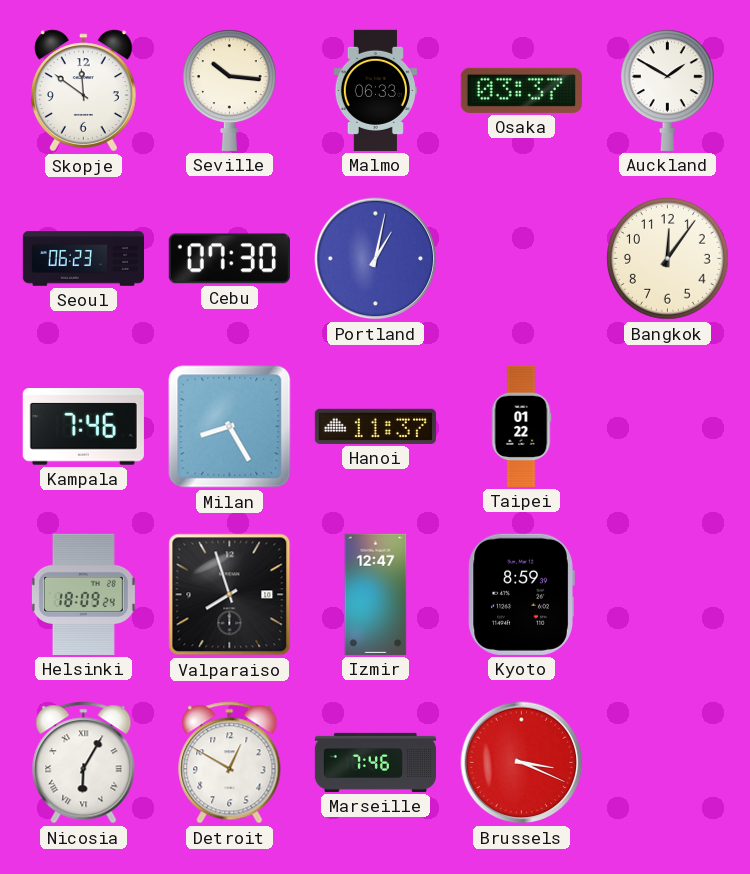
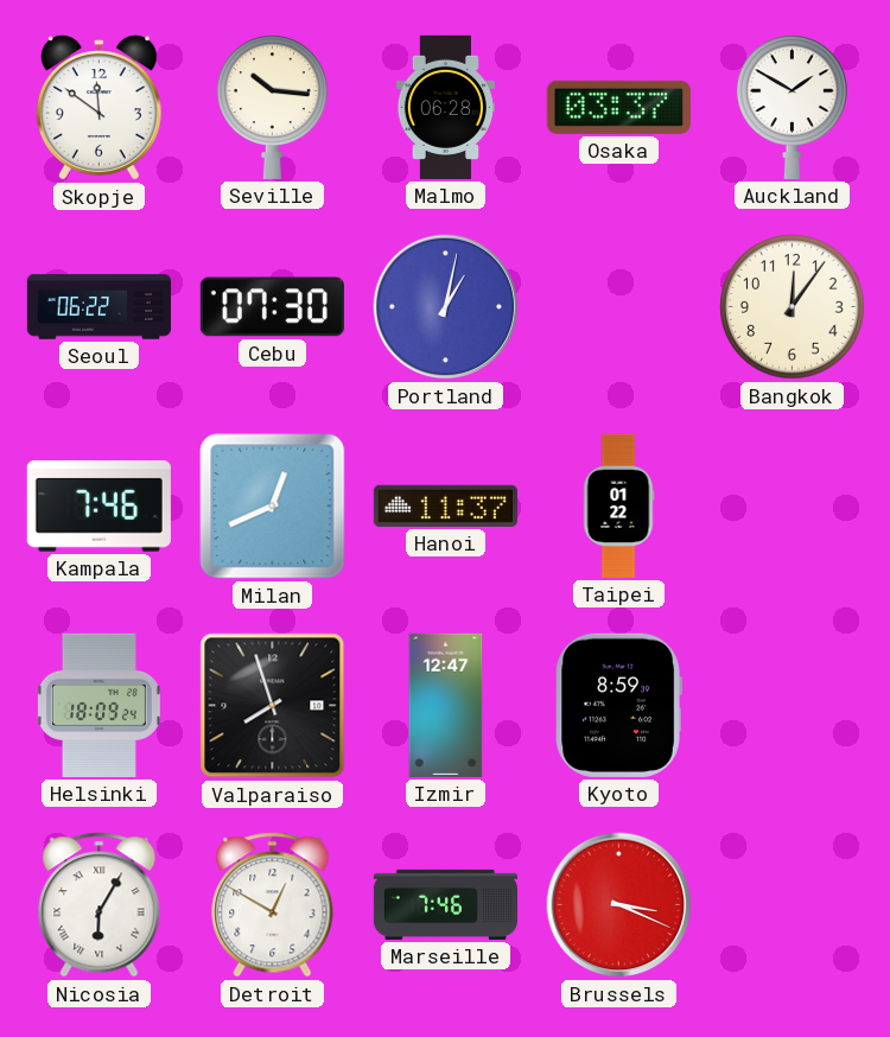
Malmo: 06:33 -> 06:28 (445, 107)
Seoul: 06:23 -> 06:22 (98, 307)
Milan: 8:25 -> 12:41 (273, 507)
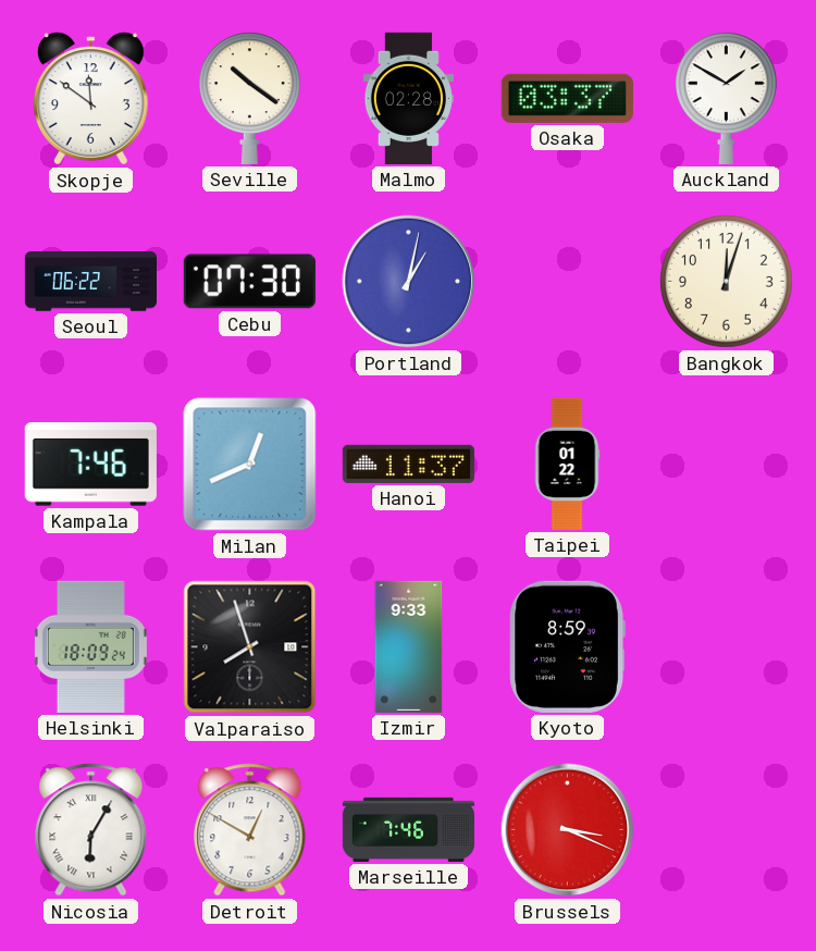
Seville: 10:16 -> 10:21 (250, 98)
Malmo: 06:28 -> 02:28 (408, 98)
Bangkok: 12:06 -> 12:03 (727, 282)
Izmir: 12:47 -> 9:33 (409, 646)
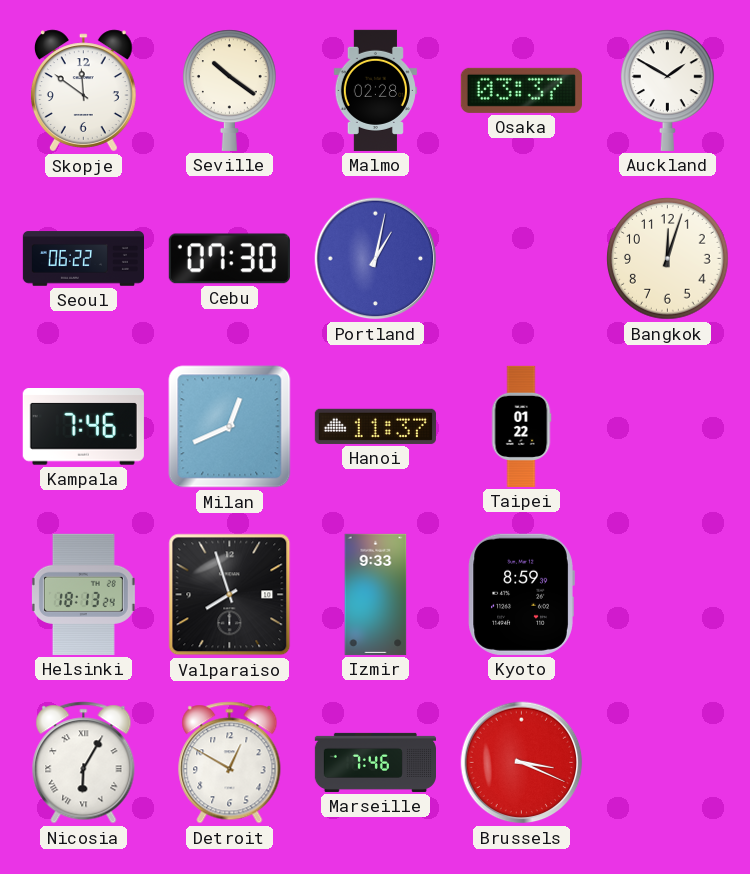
Helsinki: 18:09 -> 18:13 (83, 594)
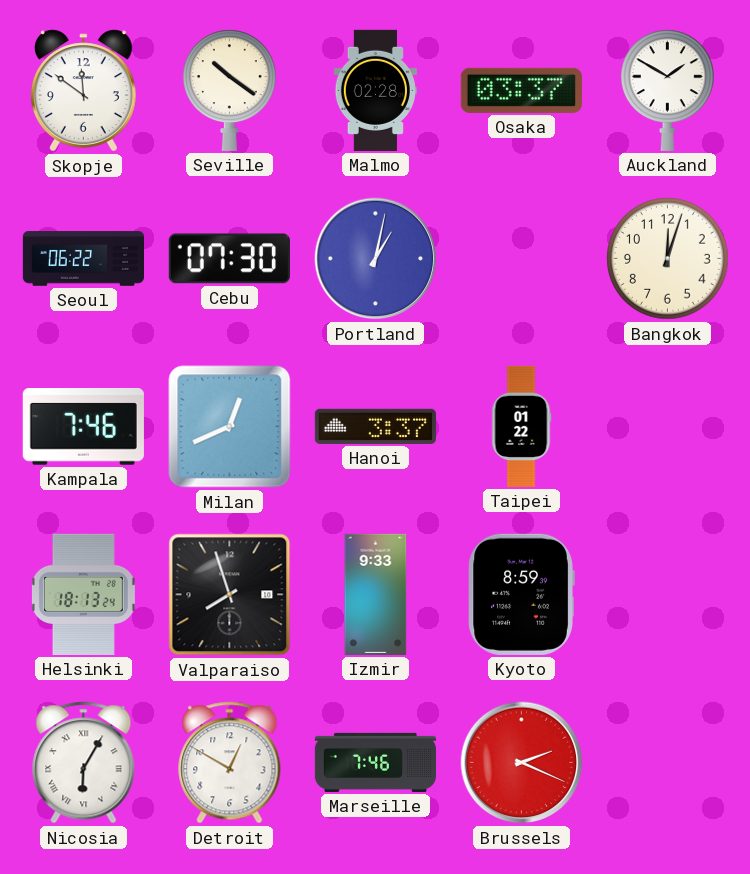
Hanoi: 11:37 -> 3:37 (375, 426)
Brussels: 3:19 -> 2:19 (522, 763)
